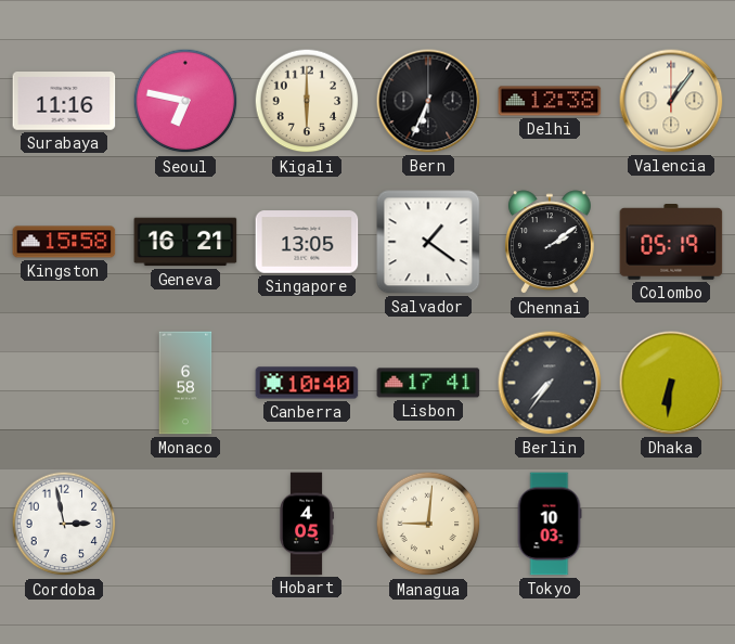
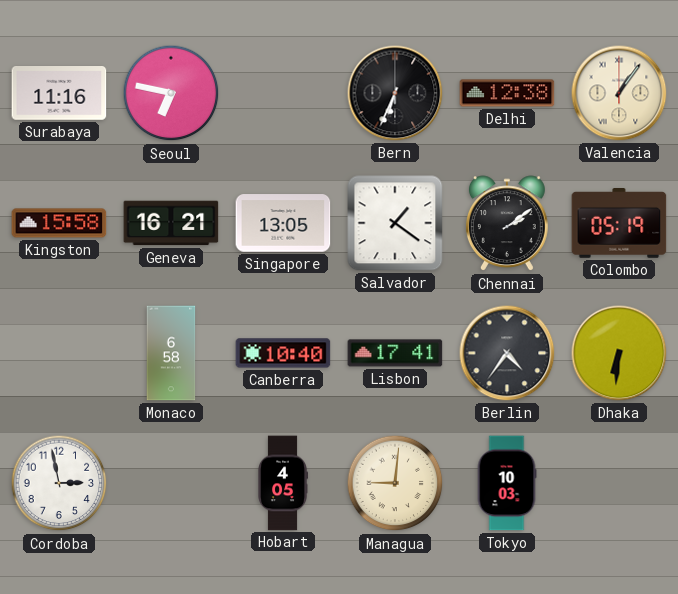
Kigali: 6:00 -> none (307, 101)
Berlin: 7:36 -> 4:36 (507, 353)
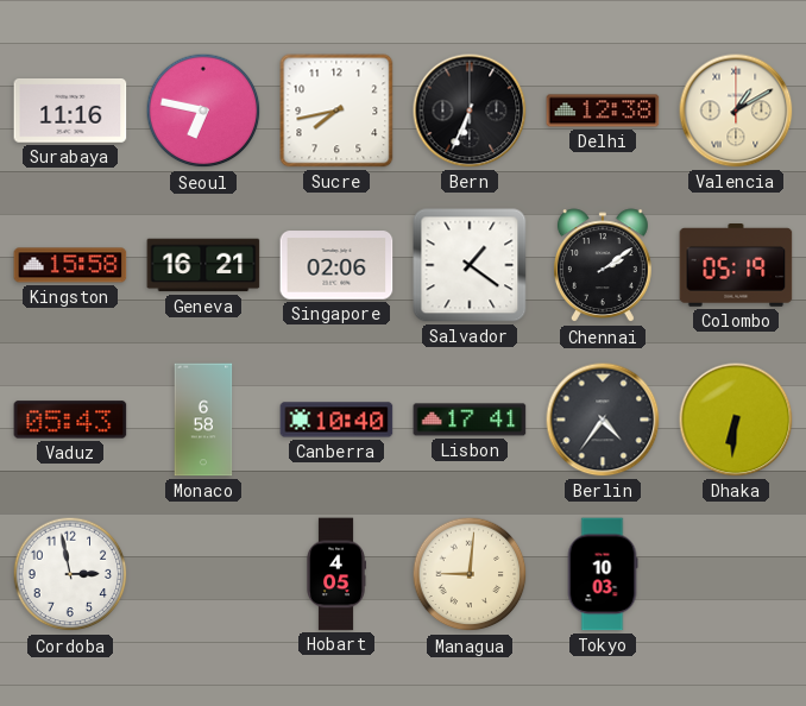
Sucre: none -> 7:43 (336, 111)
Valencia: 1:06 -> 1:10 (736, 111)
Singapore: 13:05 -> 02:06 (336, 265)
Vaduz: none -> 05:43 (70, 420)
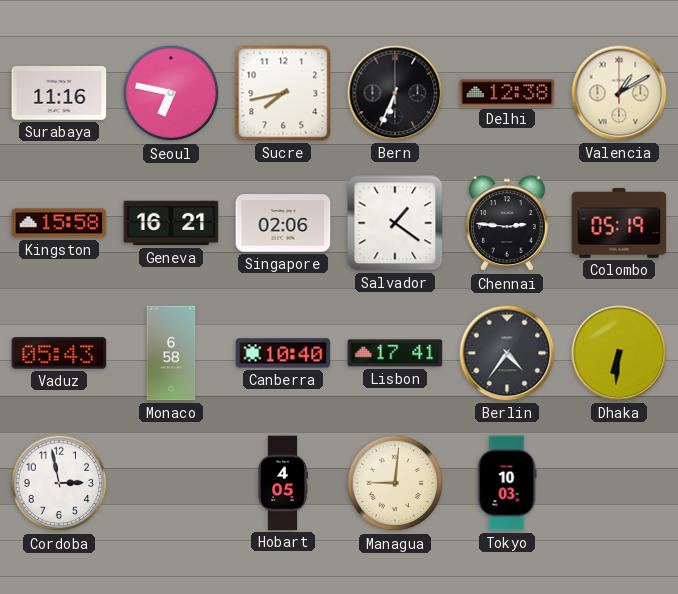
Chennai: 2:09 -> 2:46 (507, 224)
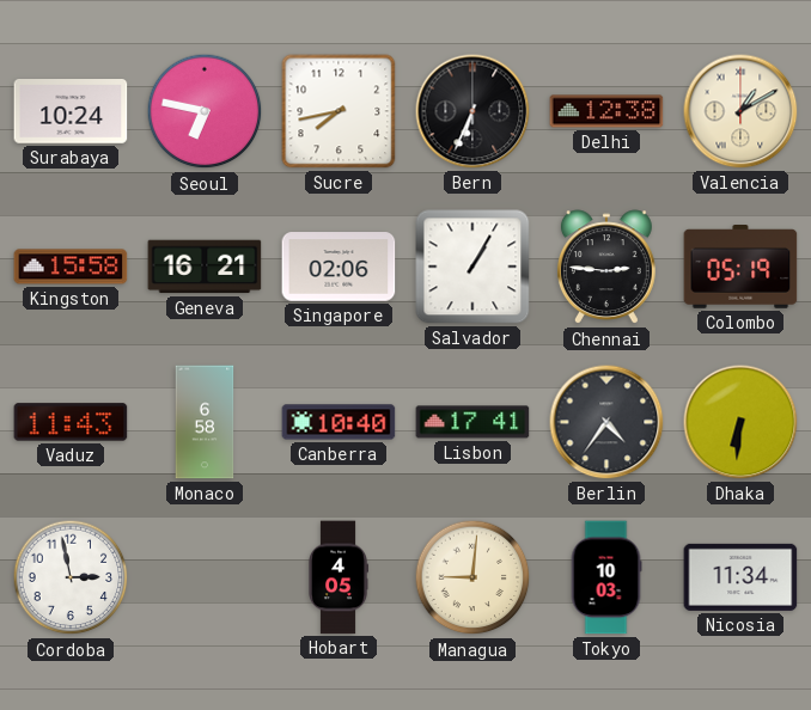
Surabaya: 11:16 -> 10:24 (71, 112)
Salvador: 1:21 -> 1:05 (472, 267)
Vaduz: 05:43 -> 11:43 (71, 422)
Nicosia: none -> 11:34 (740, 577)
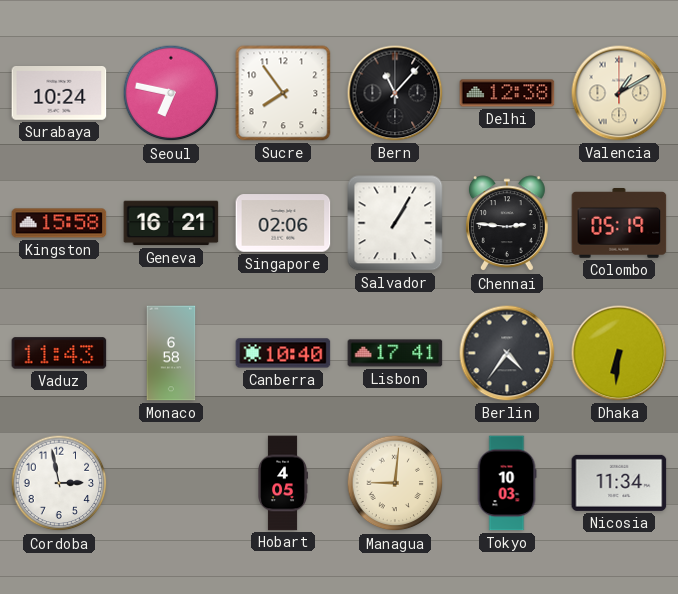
Sucre: 7:43 -> 7:54 (283, 93)
Bern: 6:34 -> 11:07 (395, 93)
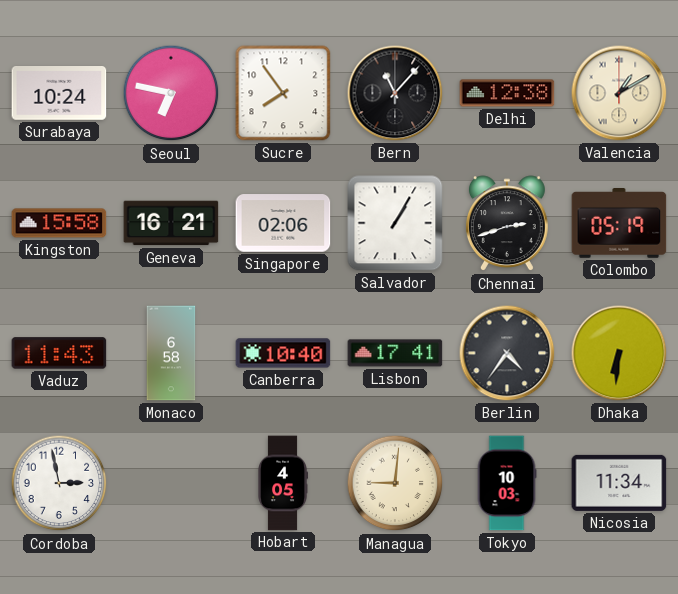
Chennai: 2:46 -> 2:42 (507, 224)
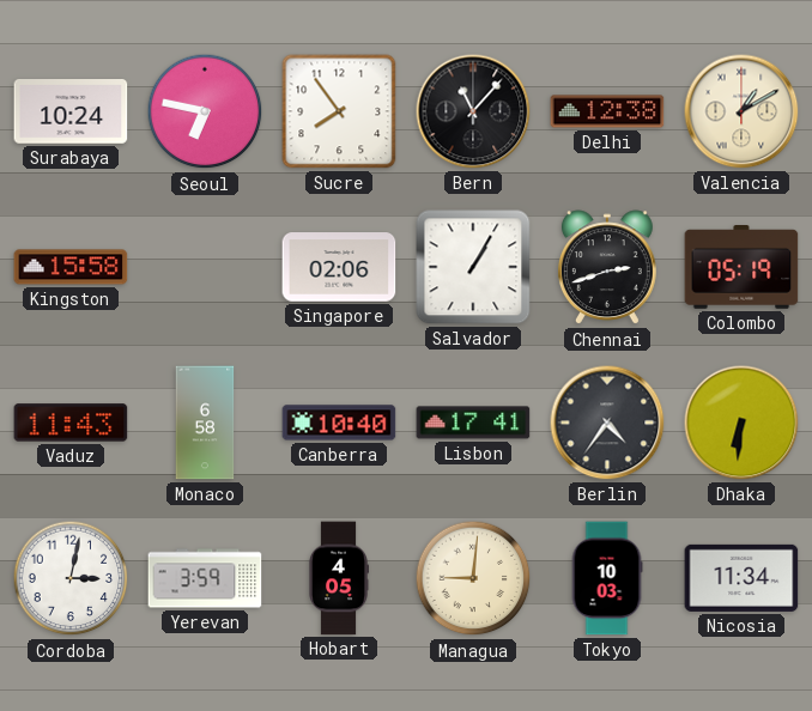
Geneva: 16:21 -> none (171, 223)
Cordoba: 2:58 -> 3:02 (71, 578)
Yerevan: none -> 3:59 (205, 578)
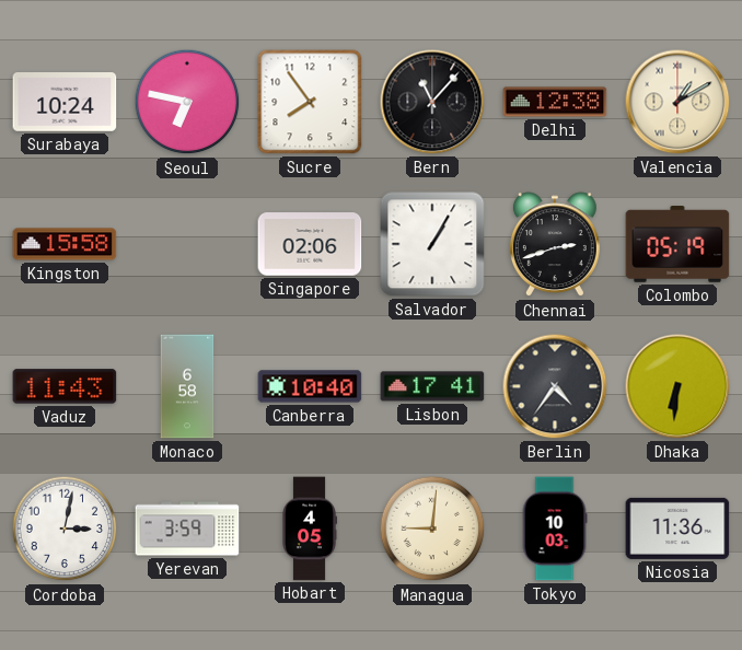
Nicosia: 11:34 -> 11:36 (677, 529)
